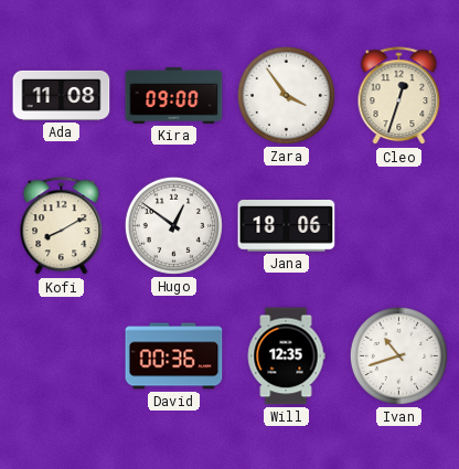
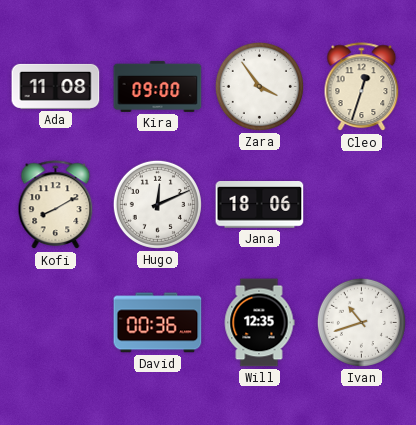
Hugo: 12:51 -> 12:11 (157, 204)
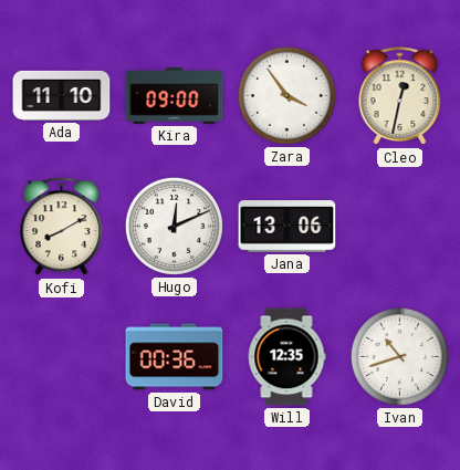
Ada: 11:08 -> 11:10 (62, 95)
Cleo: 12:33 -> 12:32 (400, 96)
Jana: 18:06 -> 13:06 (287, 227)
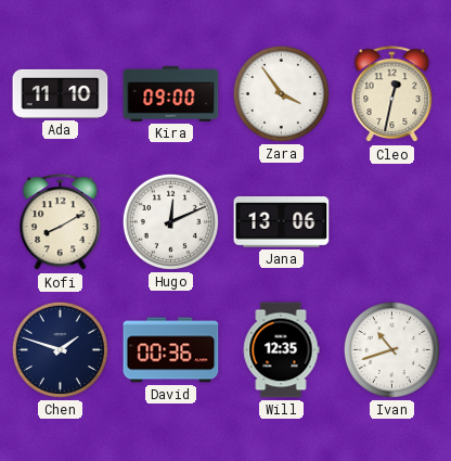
Chen: none -> 1:48 (60, 349)
